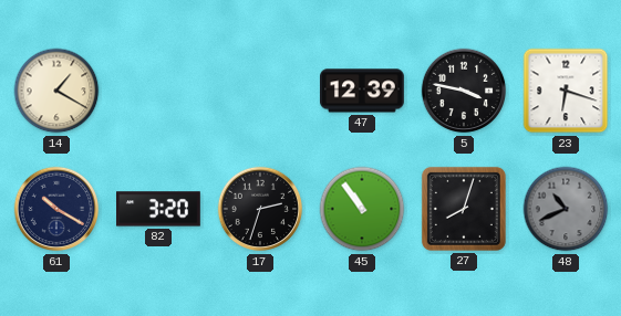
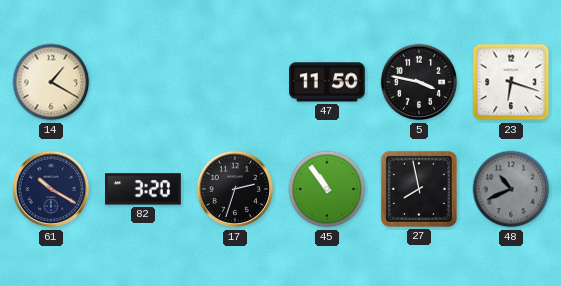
47: 12:39 -> 11:50 (328, 82)
27: 8:03 -> 7:58 (419, 189)
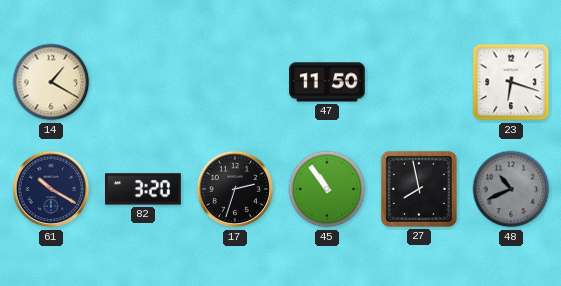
5: 3:47 -> none (419, 82)
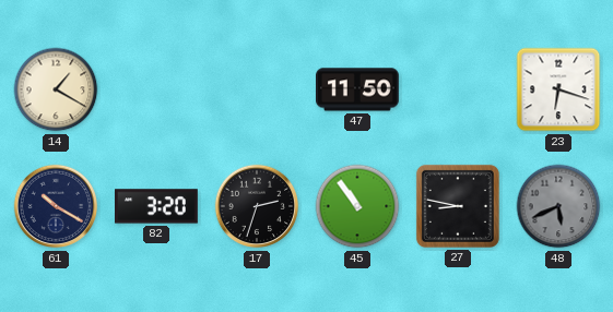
27: 7:58 -> 8:47 (458, 206)
48: 10:41 -> 5:41 (558, 206)
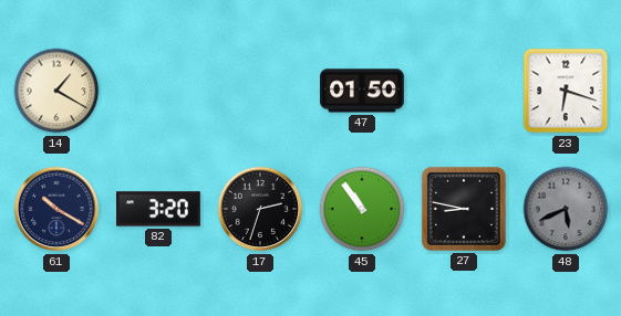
47: 11:50 -> 01:50 (363, 91)
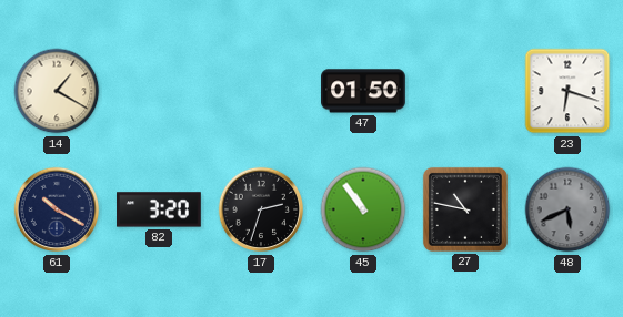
27: 8:47 -> 10:47 (465, 209)
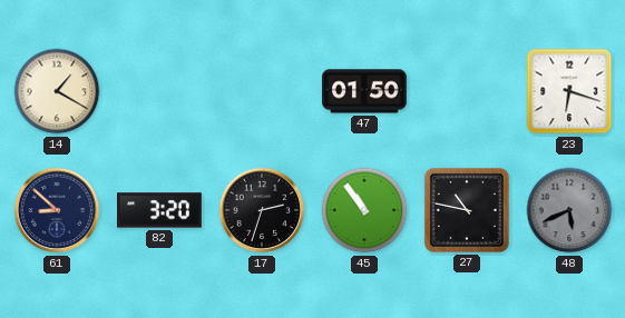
61: 10:20 -> 8:52 (57, 210)
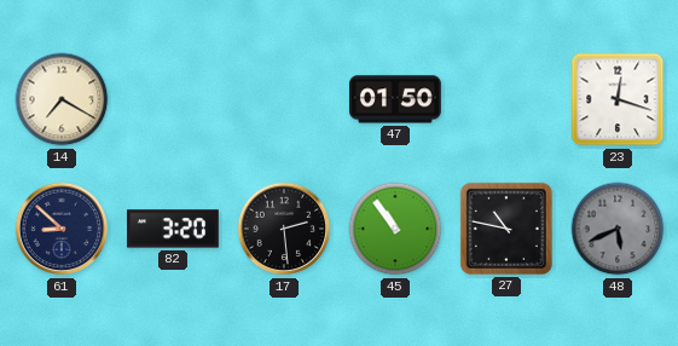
14: 1:20 -> 7:20 (62, 99)
23: 6:18 -> 12:18 (618, 99)
17: 2:33 -> 2:29 (284, 229)
